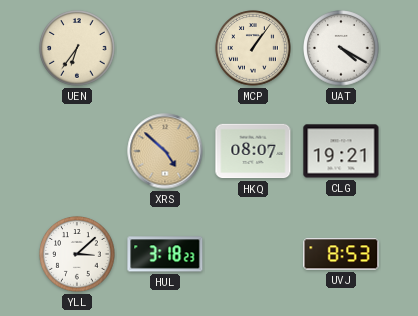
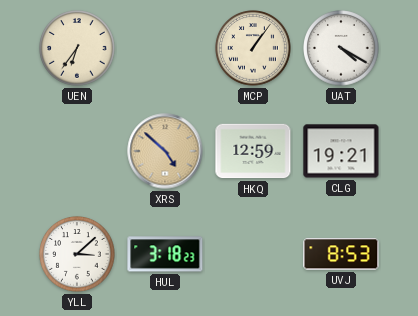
HKQ: 08:07 -> 12:59 (253, 151)
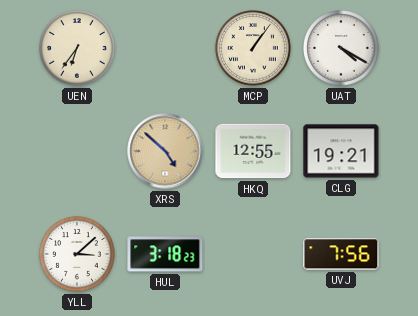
HKQ: 12:59 -> 12:55 (253, 151)
UVJ: 8:53 -> 7:56 (341, 254)
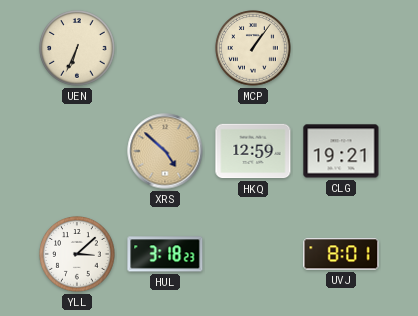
UEN: 6:36 -> 6:34 (77, 48)
UAT: 4:20 -> none (341, 48)
HKQ: 12:55 -> 12:59 (253, 151)
UVJ: 7:56 -> 8:01 (341, 254)
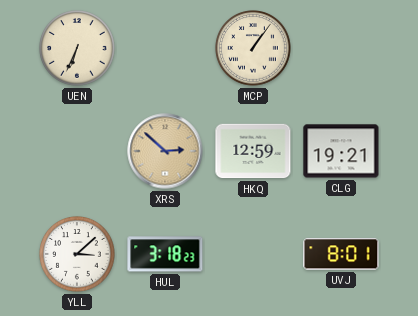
XRS: 4:52 -> 2:52 (165, 151)
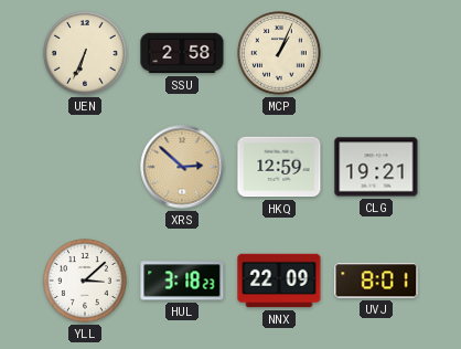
SSU: none -> 2:58 (182, 53)
MCP: 1:06 -> 1:04 (279, 53)
NNX: none -> 22:09 (279, 281)
